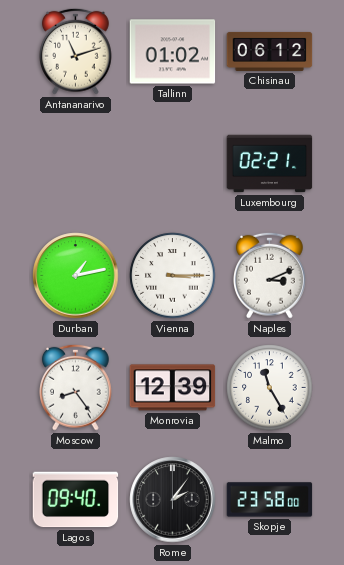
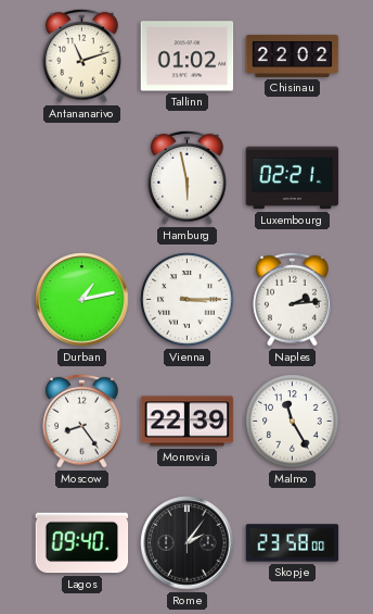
Chisinau: 06:12 -> 22:02 (293, 55)
Hamburg: none -> 5:58 (188, 177)
Naples: 3:11 -> 2:14 (293, 299)
Monrovia: 12:39 -> 22:39 (188, 422)
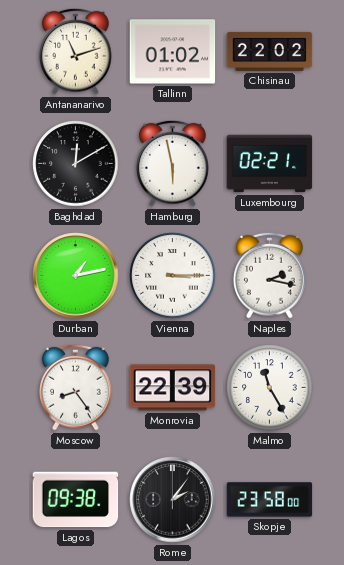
Baghdad: none -> 12:10 (76, 164)
Naples: 2:14 -> 2:17 (270, 275)
Lagos: 09:40 -> 09:38 (76, 500)
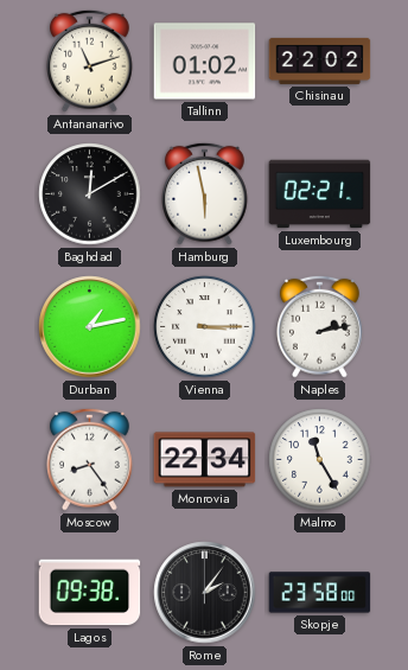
Naples: 2:17 -> 2:13 (320, 326)
Monrovia: 22:39 -> 22:34 (205, 460)
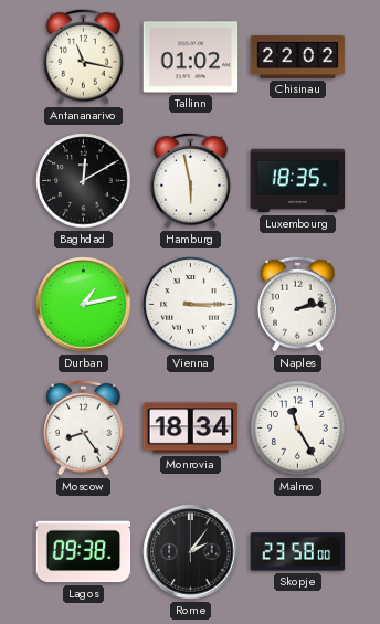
Antananarivo: 11:12 -> 11:17 (84, 56)
Luxembourg: 02:21 -> 18:35 (298, 181)
Monrovia: 22:34 -> 18:34 (191, 429)
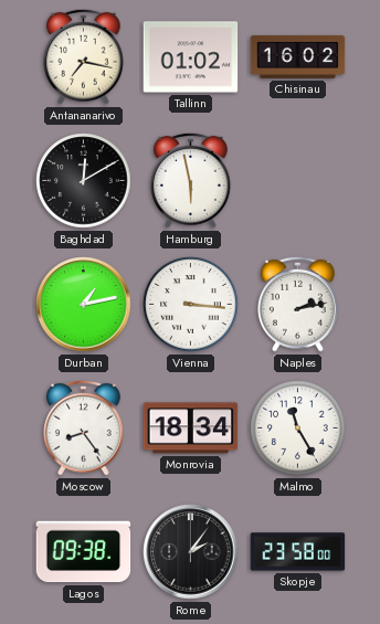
Antananarivo: 11:17 -> 7:17 (84, 56)
Chisinau: 22:02 -> 16:02 (298, 56)
Luxembourg: 18:35 -> none (298, 181)
Vienna: 3:15 -> 3:16 (191, 305)
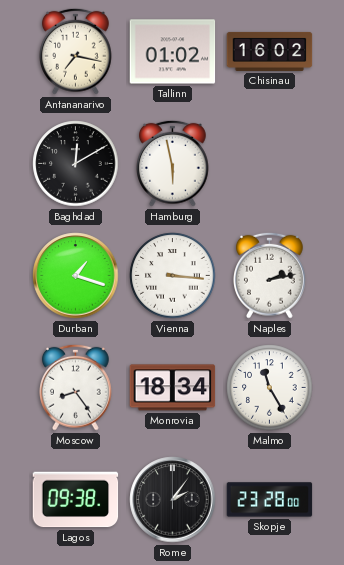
Durban: 1:13 -> 1:18 (76, 276)
Skopje: 23:58 -> 23:28 (270, 500)
